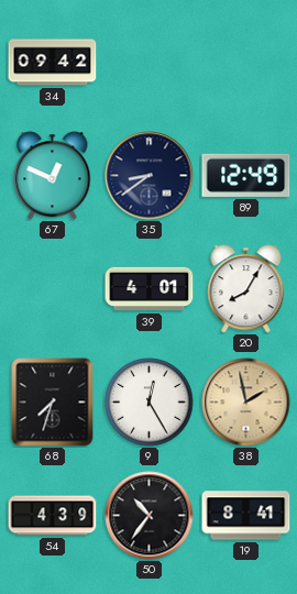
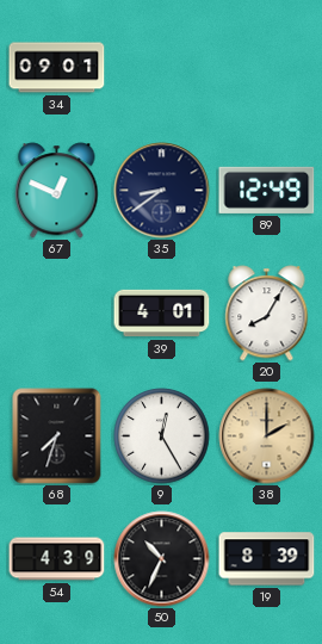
34: 09:42 -> 09:01 (57, 68)
38: 1:58 -> 2:00 (267, 436)
50: 10:36 -> 10:34 (162, 559)
19: 8:41 -> 8:39 (267, 559)
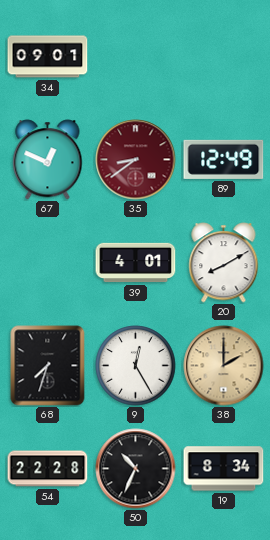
35 dial: navy -> burgundy (136, 160)
20: 8:05 -> 8:10 (224, 263)
54: 4:39 -> 22:28 (48, 469)
19: 8:39 -> 8:34 (224, 469)
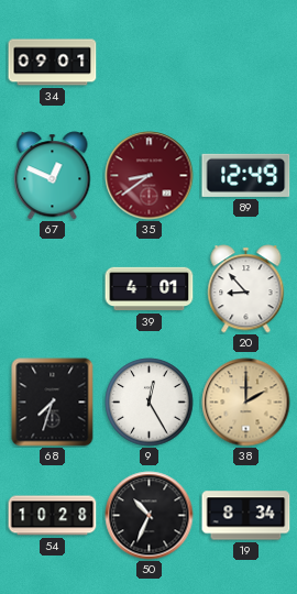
20: 8:10 -> 8:53 (246, 289)
54: 22:28 -> 10:28 (53, 516)
